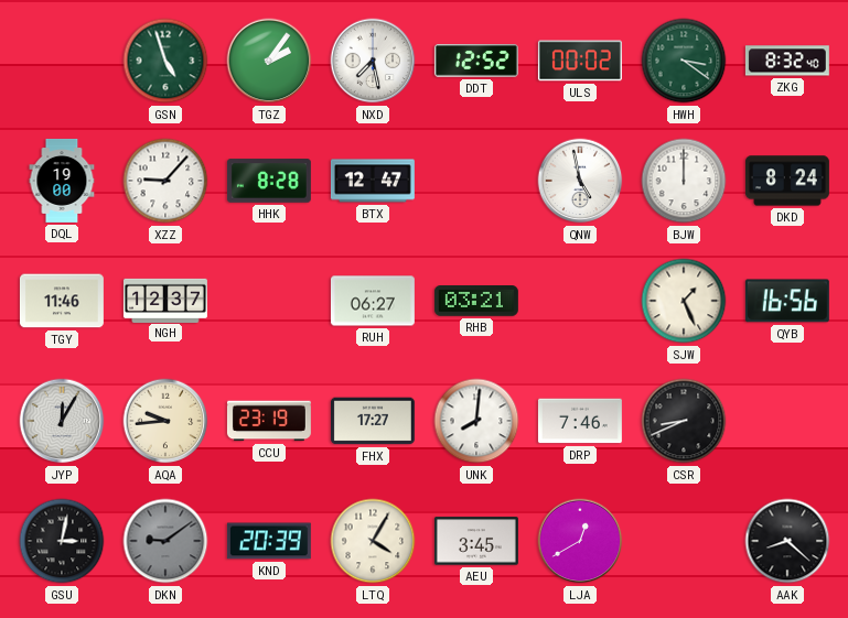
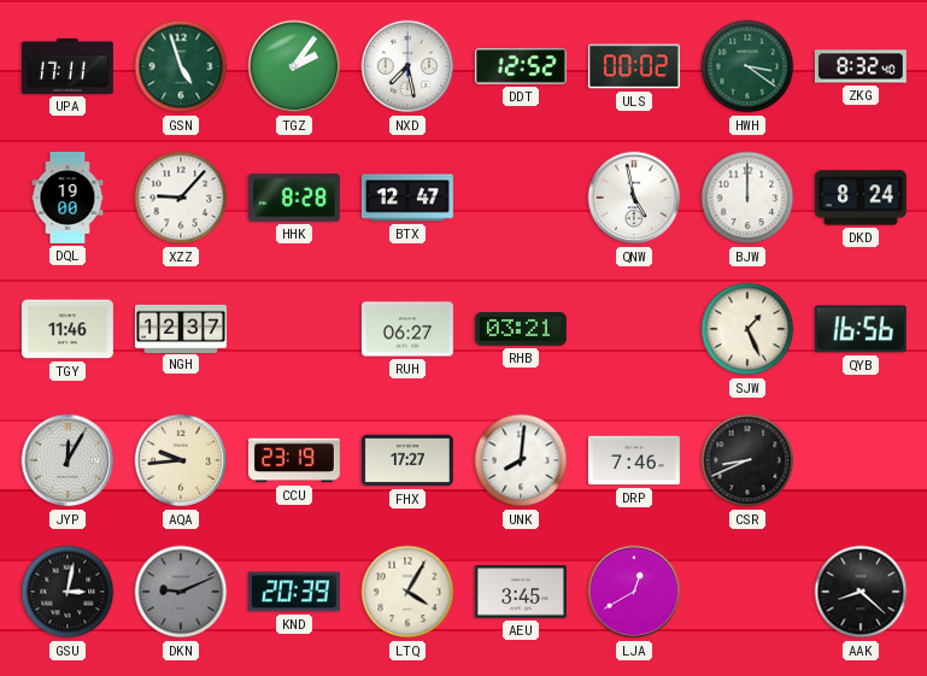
UPA: none -> 17:11 (68, 66)
DKN: 9:09 -> 9:11 (181, 592)
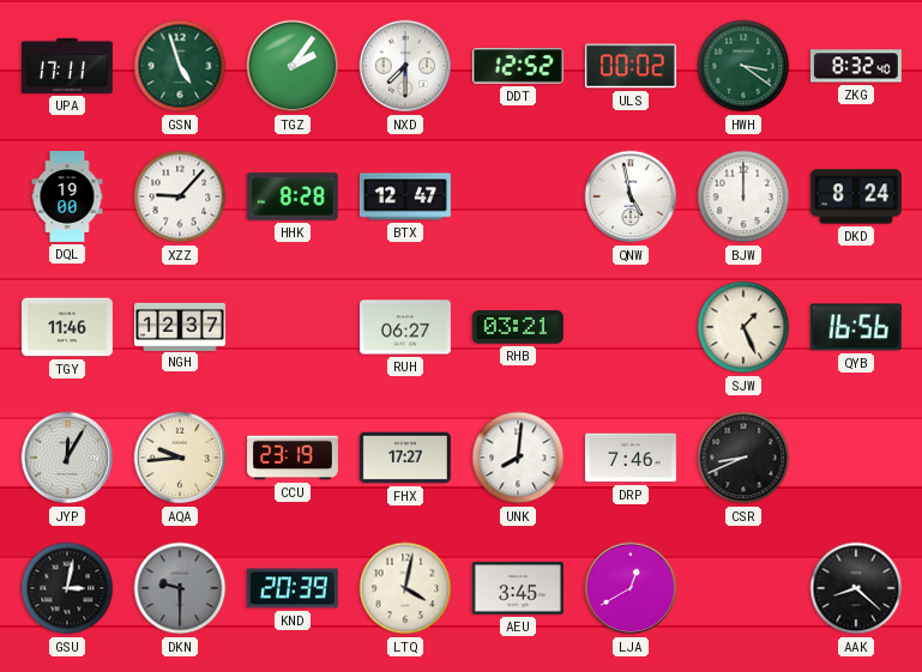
NXD: 7:28 -> 7:30 (405, 66)
DKN: 9:11 -> 9:30 (180, 588)
LTQ: 4:05 -> 4:02 (405, 588)
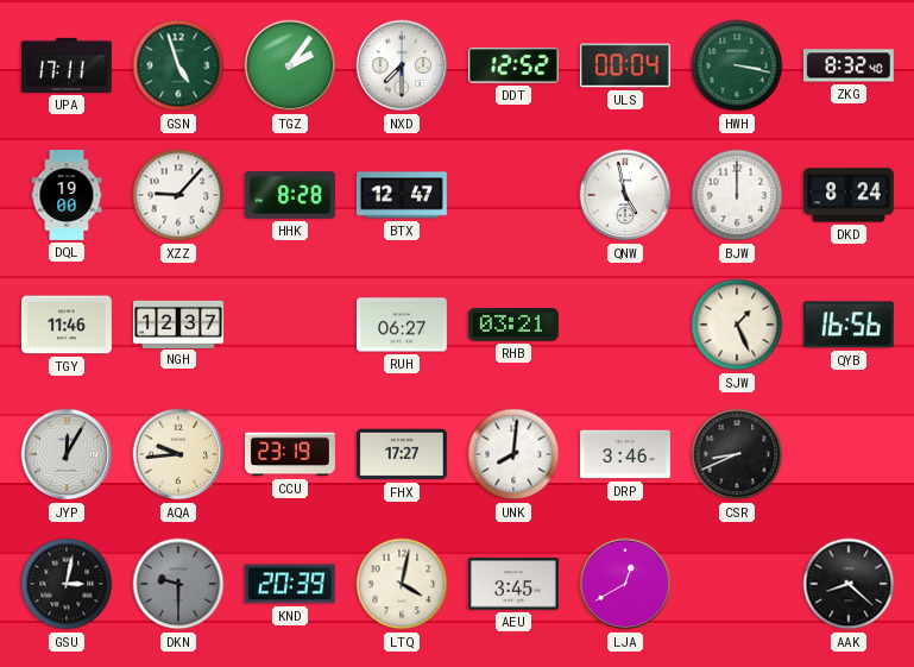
ULS: 00:02 -> 00:04 (625, 65)
HWH: 3:21 -> 3:17 (737, 65)
DRP: 7:46 -> 3:46 (625, 454)
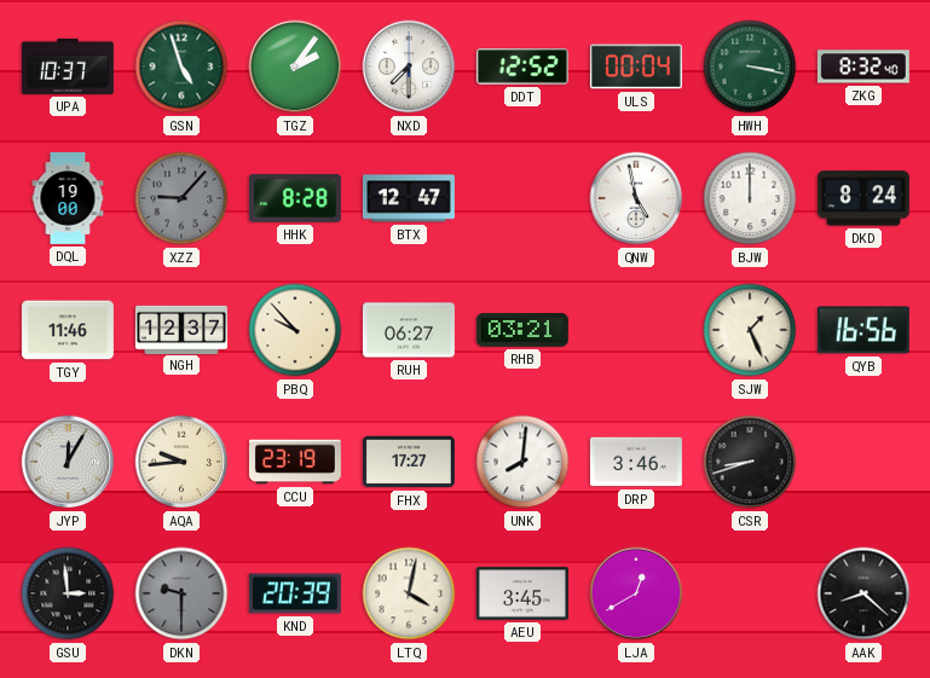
UPA: 17:11 -> 10:37 (68, 66)
XZZ dial: white -> grey (181, 198)
PBQ: none -> 9:53 (295, 330)
CSR: 8:41 -> 8:42 (750, 462)
GSU: 3:02 -> 2:59 (68, 593)
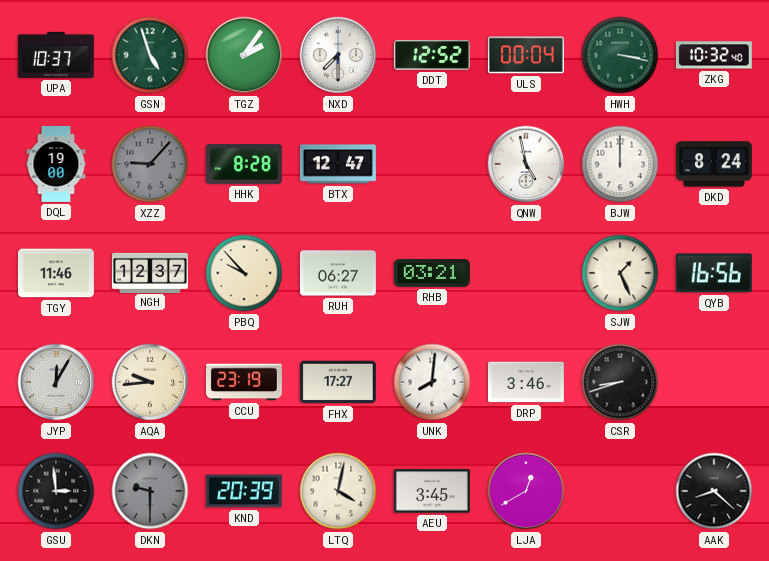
ZKG: 8:32 -> 10:32 (714, 55)
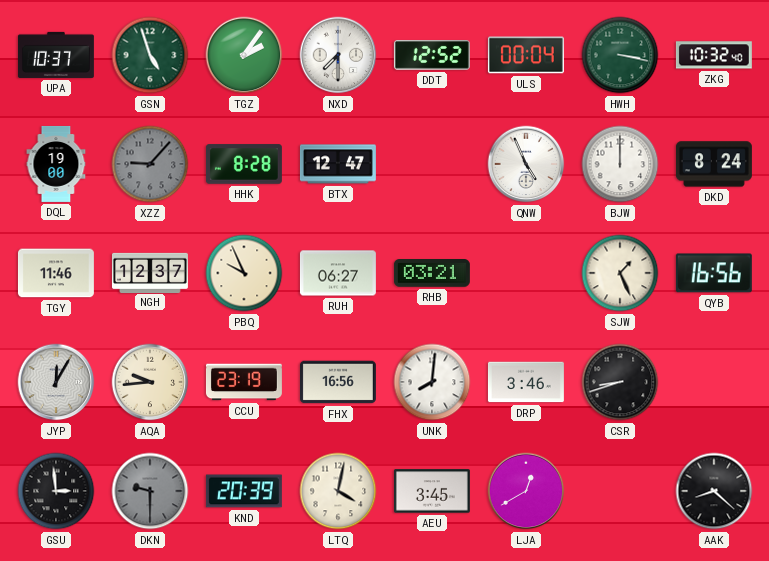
QNW: 4:58 -> 4:56 (526, 164)
PBQ: 9:53 -> 9:56 (244, 273)
FHX: 17:27 -> 16:56 (338, 382)
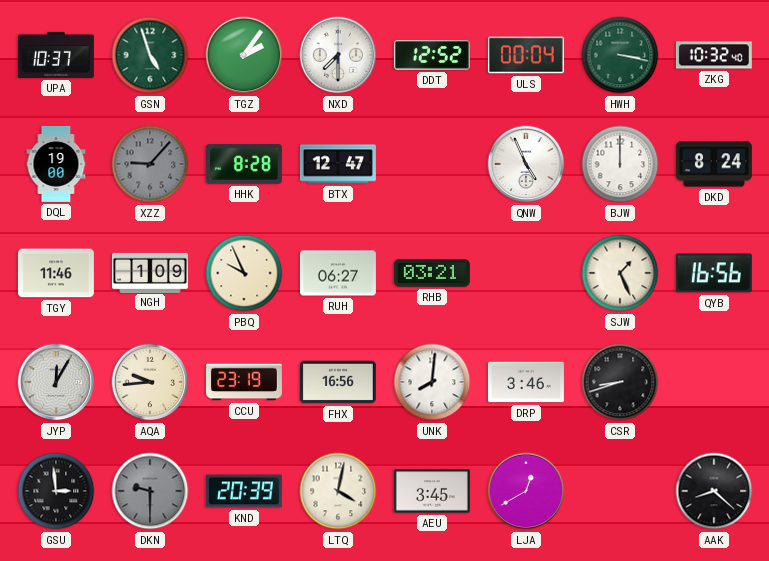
NGH: 12:37 -> 1:09 (150, 272)
